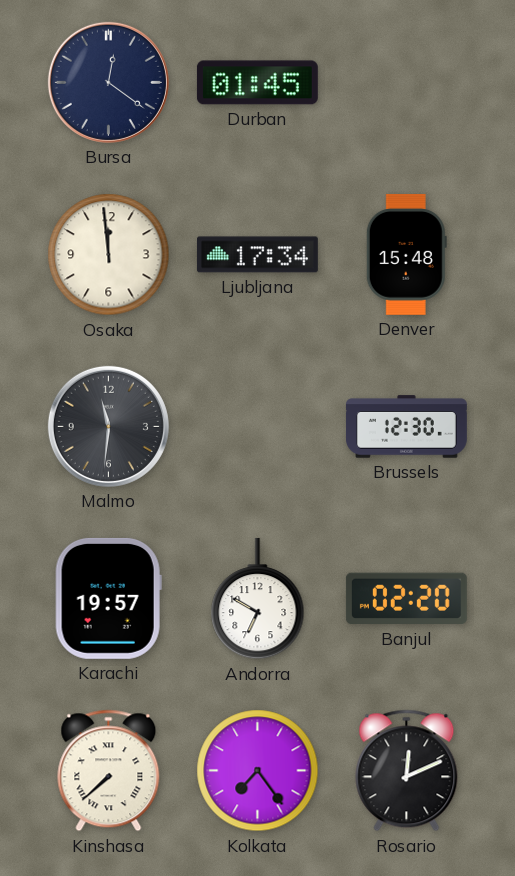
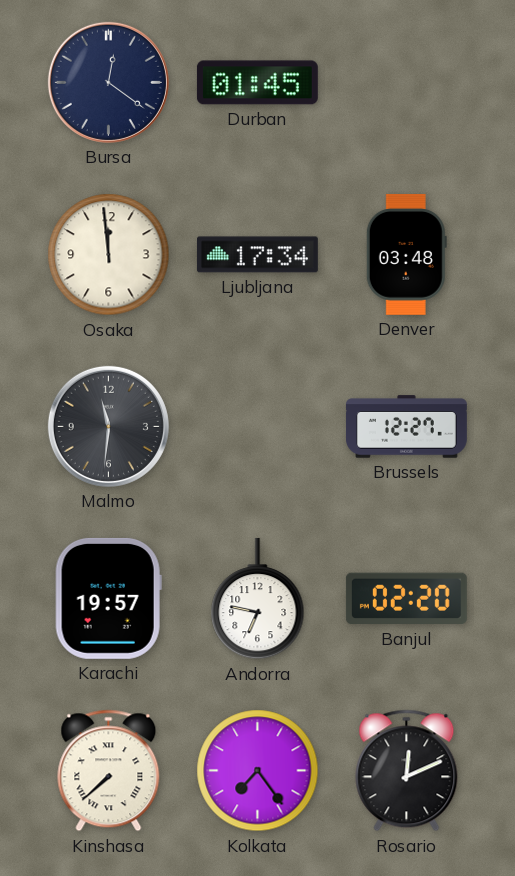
Denver: 15:48 -> 03:48 (406, 254)
Brussels: 12:30 -> 12:27 (406, 427)
Andorra: 6:50 -> 6:47 (258, 599)
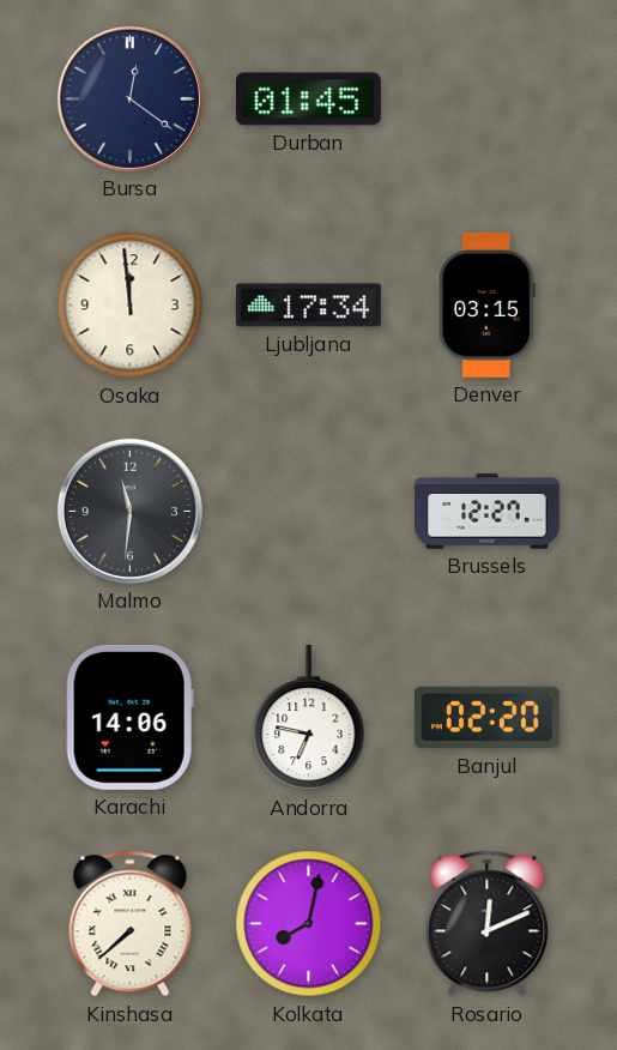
Denver: 03:48 -> 03:15 (486, 304)
Karachi: 19:57 -> 14:06 (129, 717)
Kolkata: 7:24 -> 8:02 (309, 924)
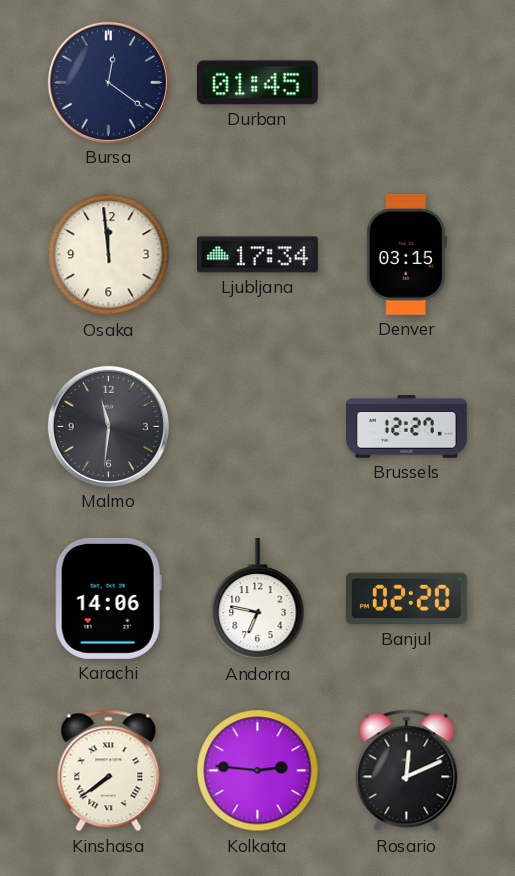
Kinshasa: 7:38 -> 7:39 (109, 771)
Kolkata: 8:02 -> 2:46 (258, 771)
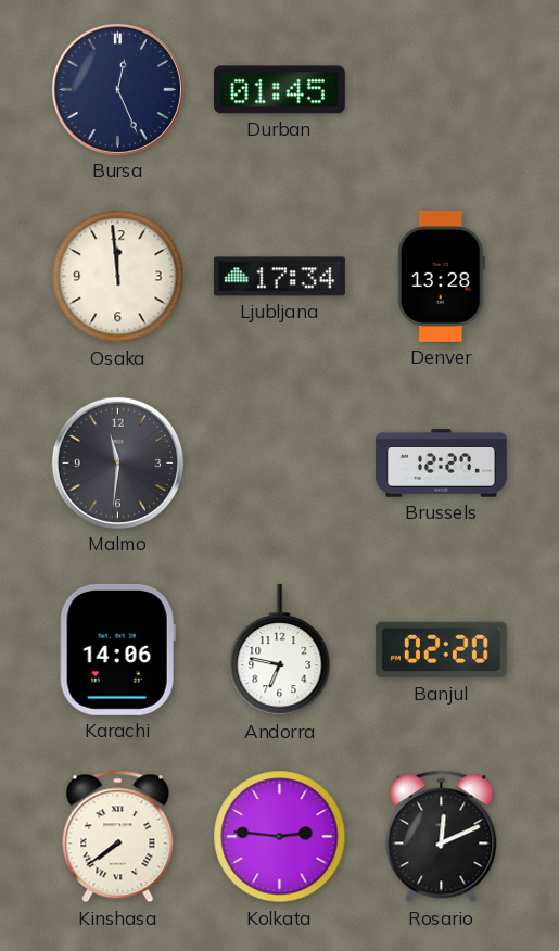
Bursa: 12:21 -> 12:26 (117, 89)
Denver: 03:15 -> 13:28 (441, 276)
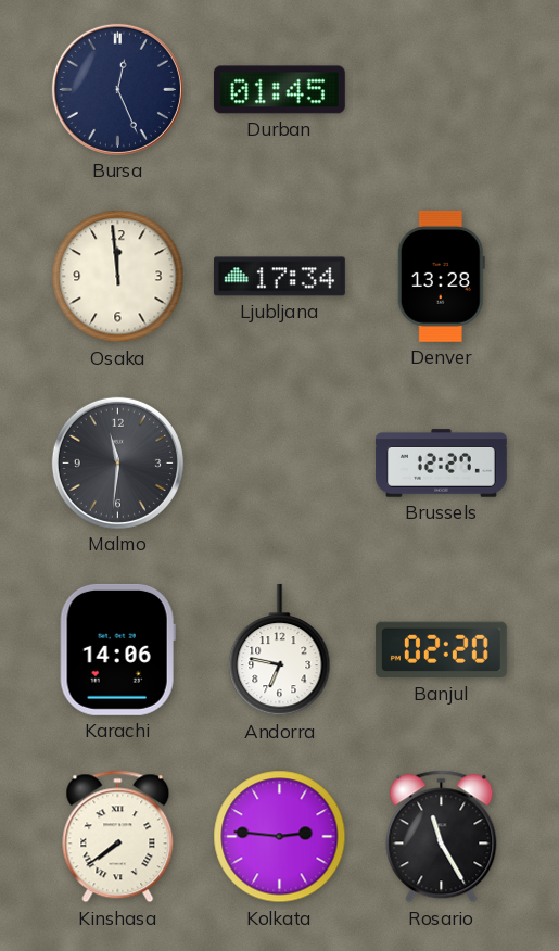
Rosario: 12:11 -> 11:25 (442, 837)
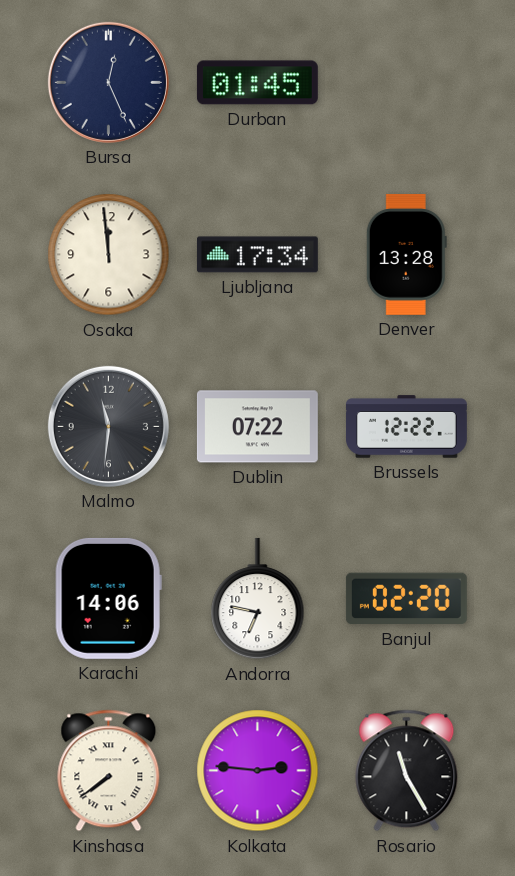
Dublin: none -> 07:22 (257, 427)
Brussels: 12:27 -> 12:22 (406, 427)
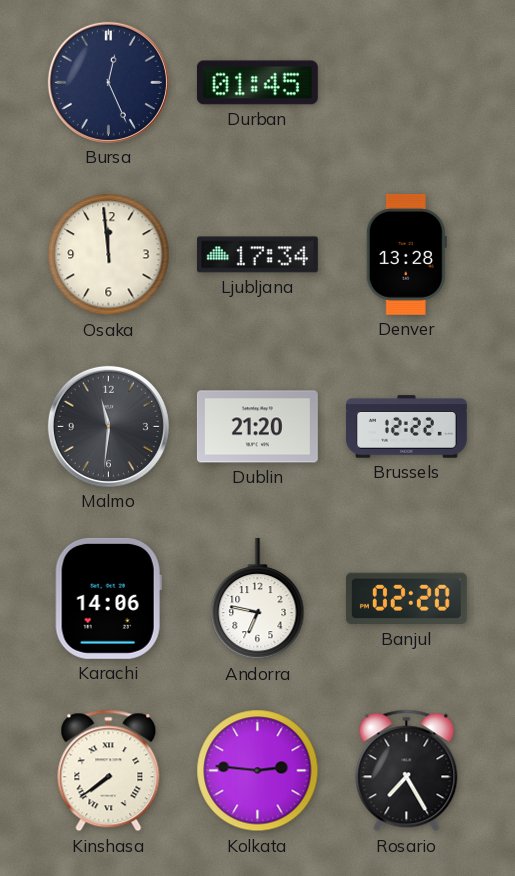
Dublin: 07:22 -> 21:20 (257, 427)
Rosario: 11:25 -> 7:25 (407, 771)
